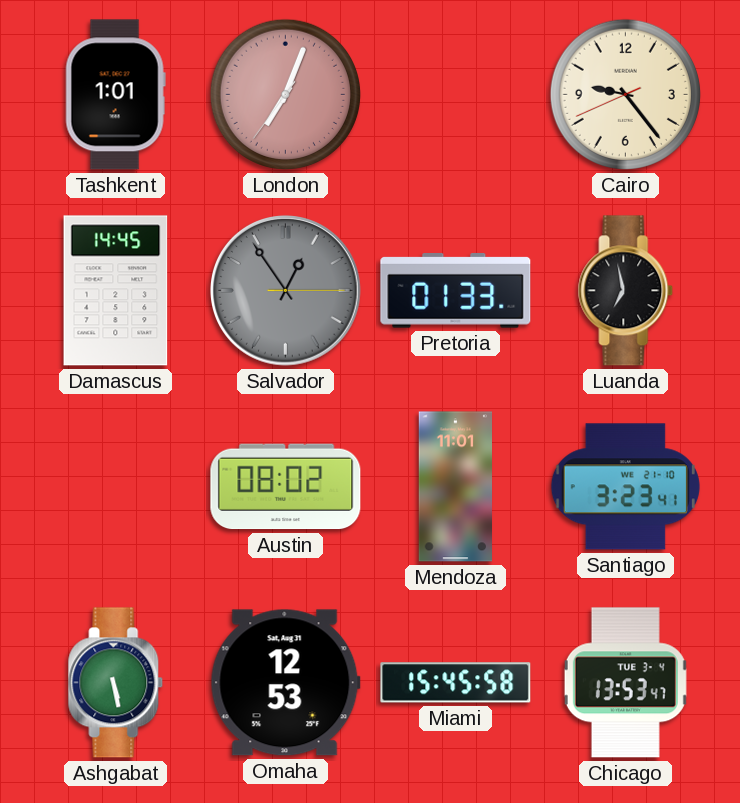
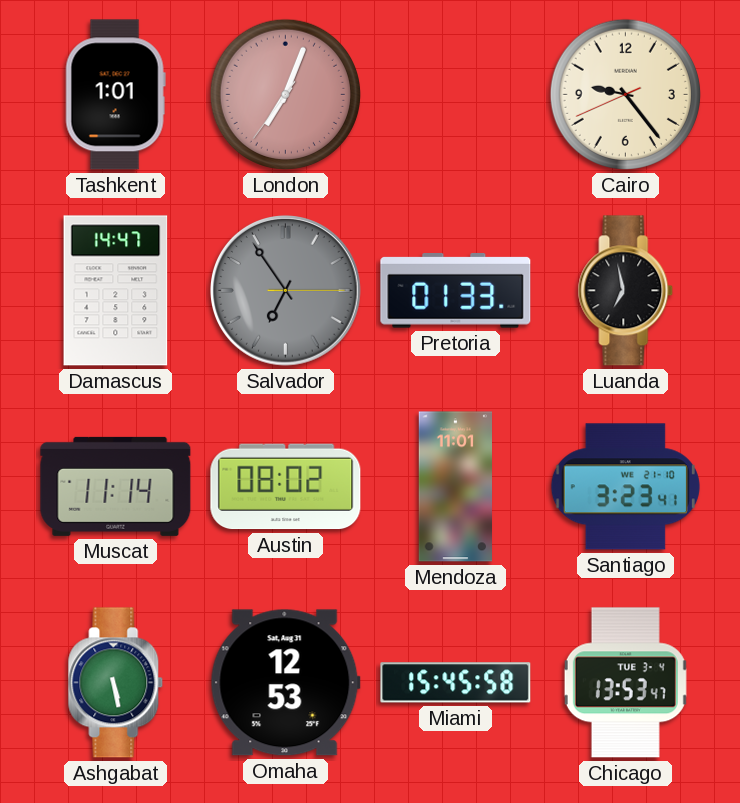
Damascus: 14:45 -> 14:47 (116, 291)
Salvador: 12:54 -> 6:54 (286, 291)
Muscat: none -> 11:14 (116, 486)
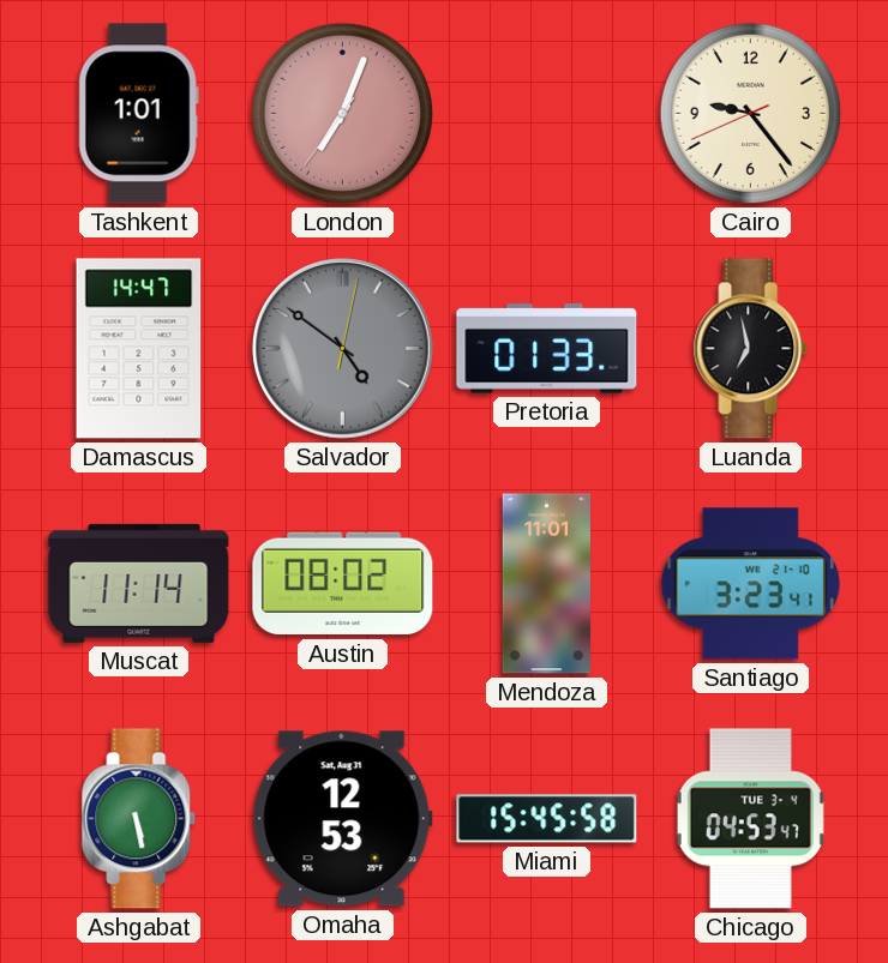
Salvador: 6:54 -> 4:51 (343, 349)
Chicago: 13:53 -> 04:53 (750, 819)
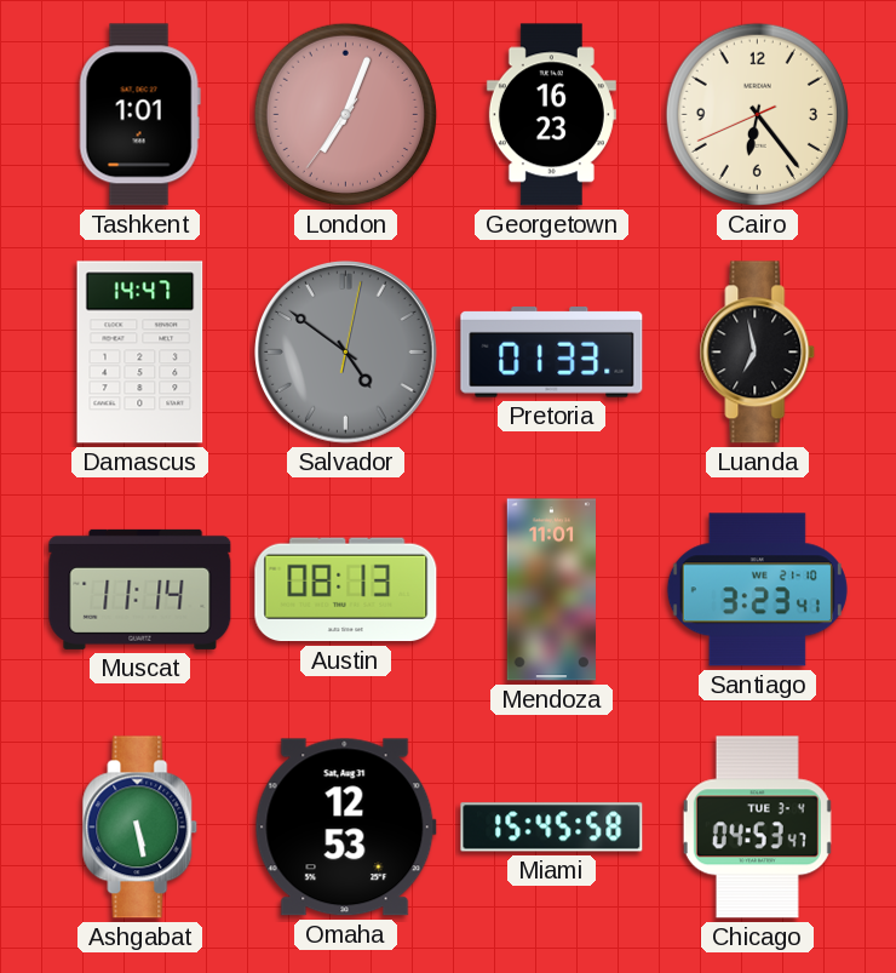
Georgetown: none -> 16:23 (551, 115)
Cairo: 9:23 -> 6:23 (757, 114)
Austin: 08:02 -> 08:13 (346, 590)
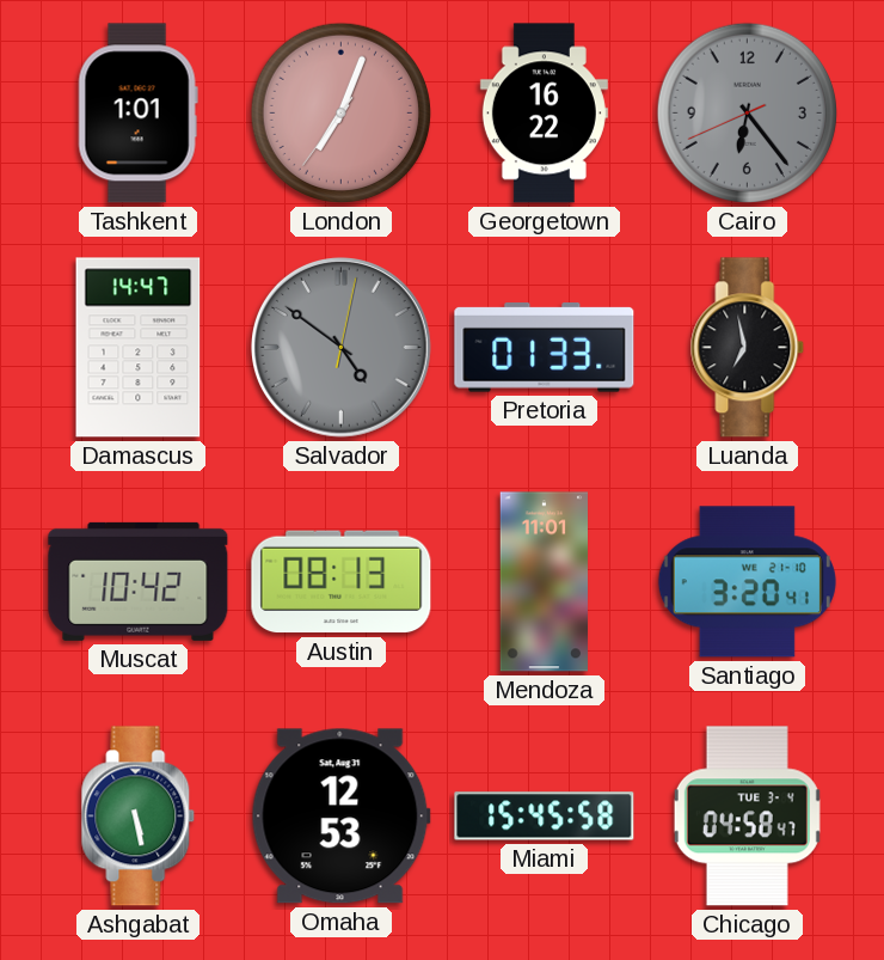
Georgetown: 16:23 -> 16:22 (544, 114)
Cairo dial: cream -> grey (747, 112)
Muscat: 11:14 -> 10:42 (139, 581)
Santiago: 3:23 -> 3:20 (747, 582)
Chicago: 04:53 -> 04:58 (747, 817)
